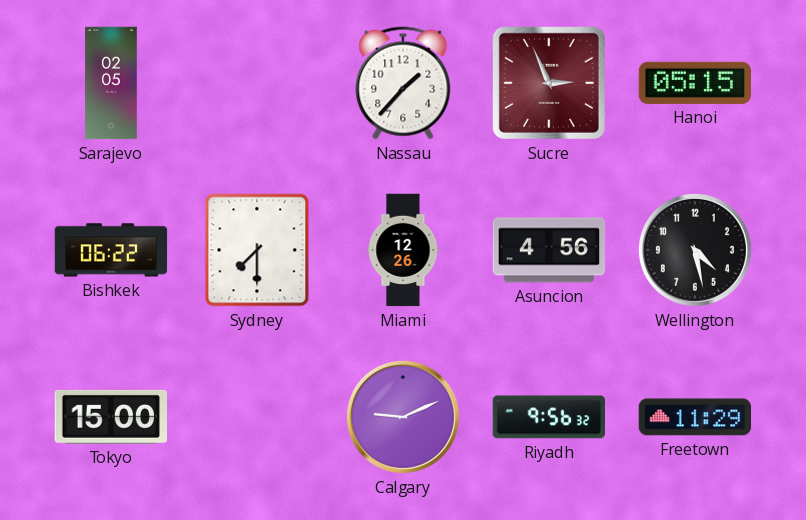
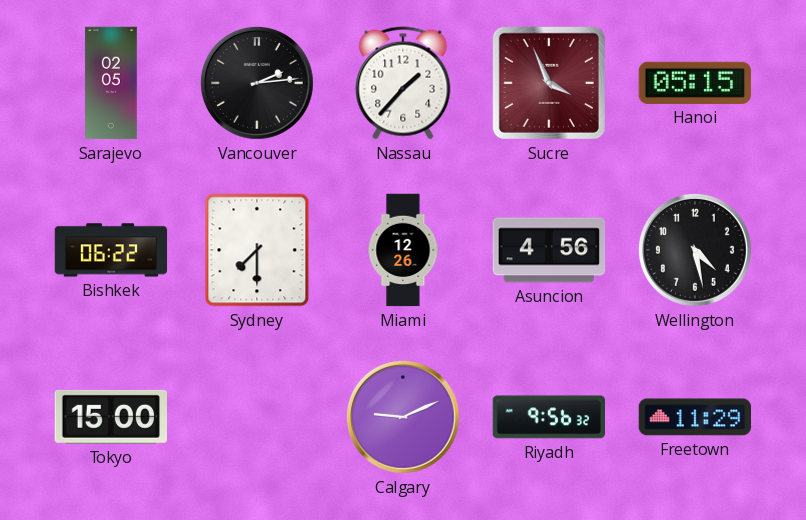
Vancouver: none -> 2:14 (257, 83)
Sucre: 2:56 -> 3:56 (549, 83)
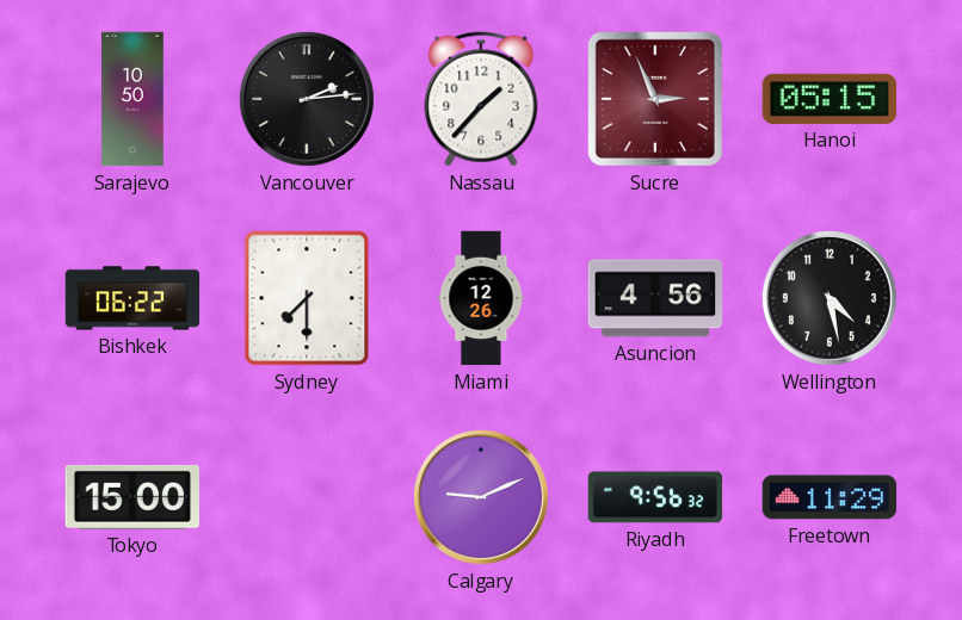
Sarajevo: 02:05 -> 10:50 (132, 99)
Sucre: 3:56 -> 2:56 (655, 99)
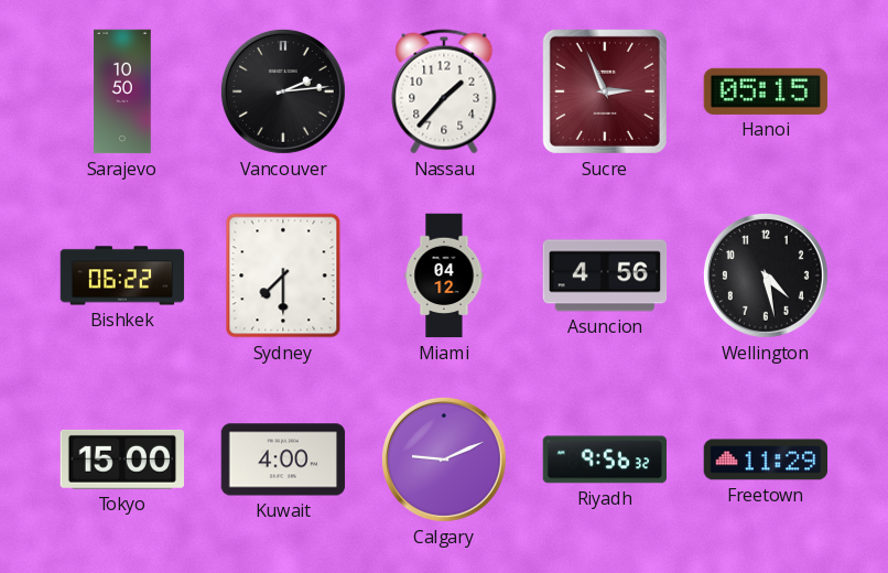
Miami: 12:26 -> 04:12 (444, 275)
Kuwait: none -> 4:00 (283, 460)
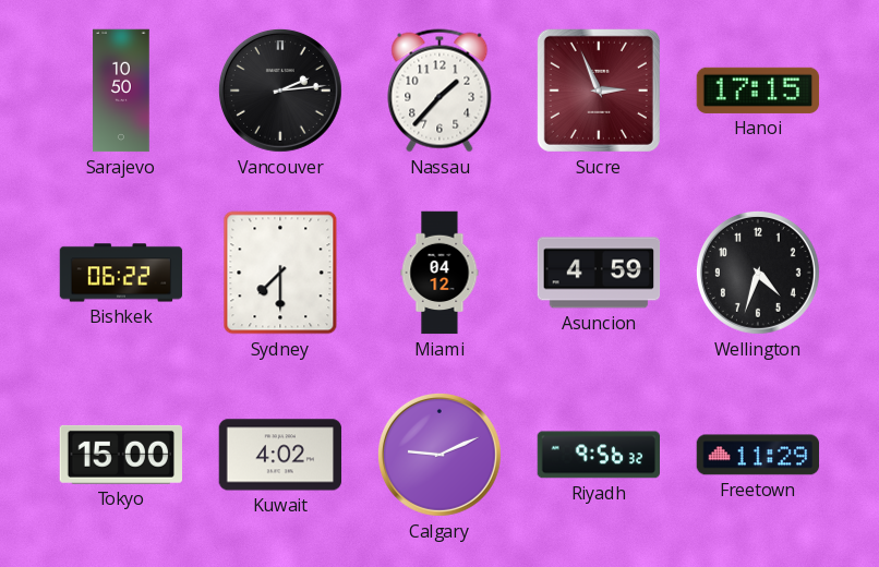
Hanoi: 05:15 -> 17:15 (758, 91)
Asuncion: 4:56 -> 4:59 (599, 273)
Wellington: 4:28 -> 4:33 (758, 273)
Kuwait: 4:00 -> 4:02 (280, 455)
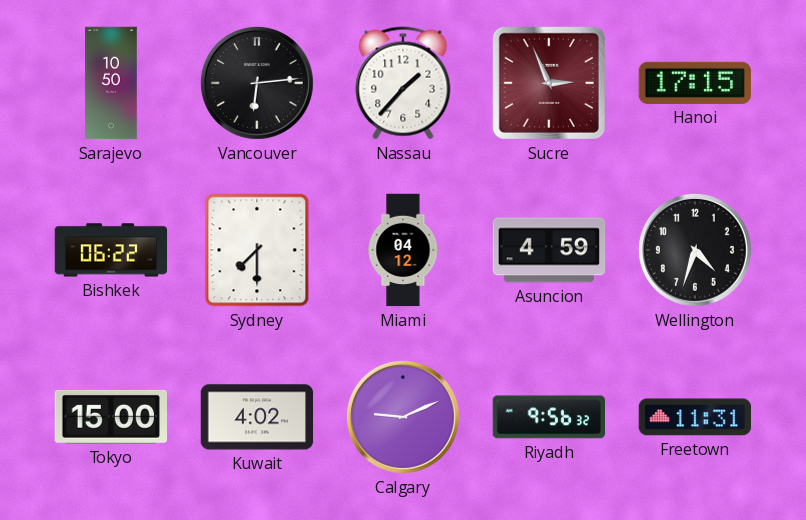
Vancouver: 2:14 -> 6:14 (257, 83)
Freetown: 11:29 -> 11:31 (695, 417)
